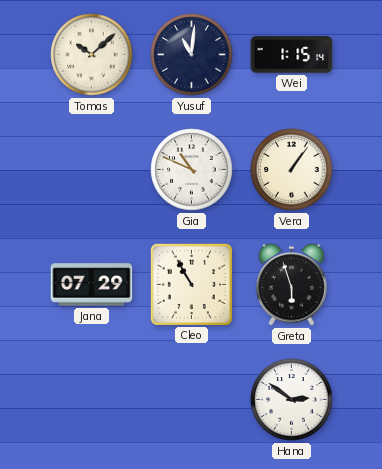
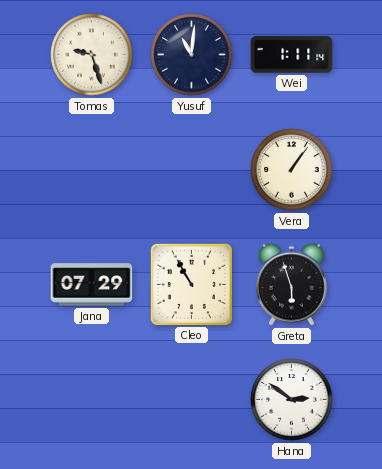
Tomas: 10:08 -> 9:27 (92, 55)
Wei: 1:15 -> 1:11 (292, 55)
Gia: 10:49 -> none (192, 170)
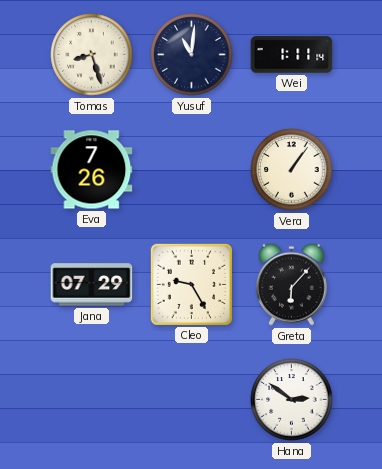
Tomas: 9:27 -> 8:27 (92, 55)
Eva: none -> 7:26 (92, 170)
Cleo: 10:55 -> 9:25 (191, 284)
Greta: 5:57 -> 6:07 (292, 284)
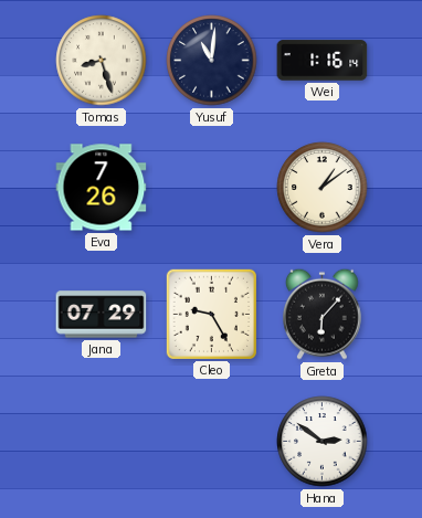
Wei: 1:11 -> 1:16 (323, 61)
Vera: 1:06 -> 1:09 (323, 188)
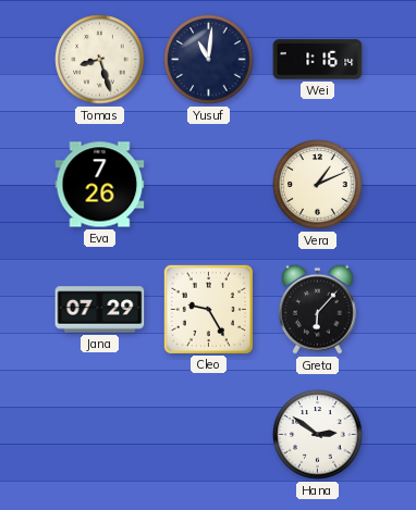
Vera: 1:09 -> 1:11 (318, 185)
